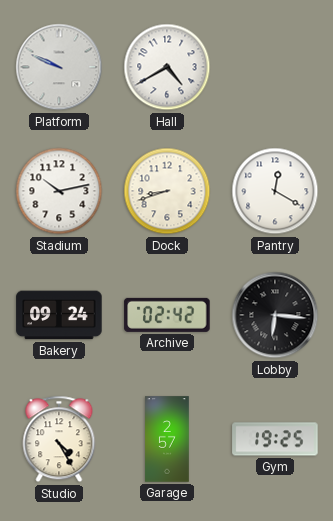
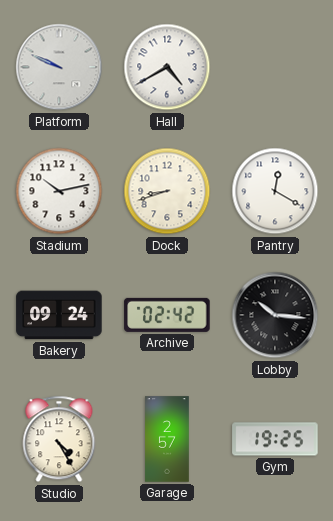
Lobby: 6:16 -> 10:16 (275, 315)
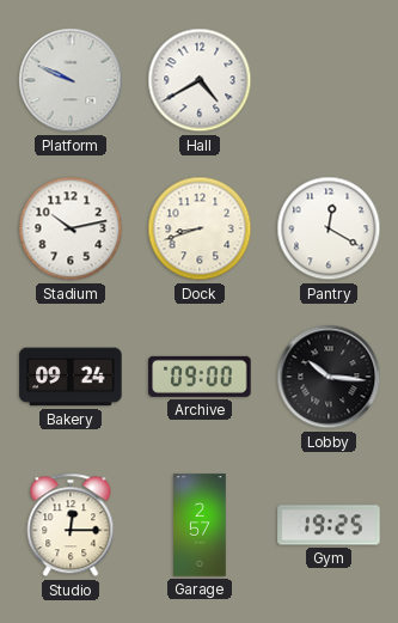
Archive: 02:42 -> 09:00 (200, 377)
Studio: 4:25 -> 12:15 (71, 525)
